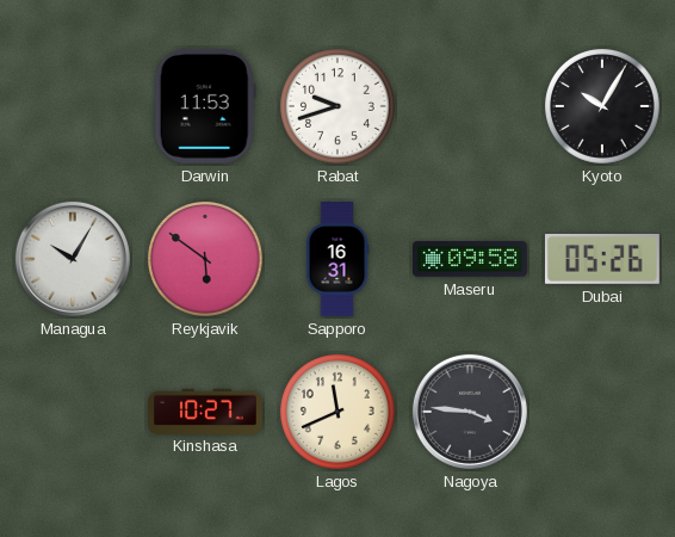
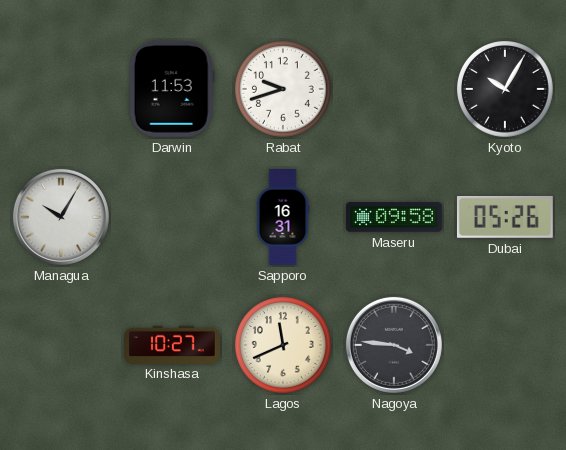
Reykjavik: 5:51 -> none (206, 260)
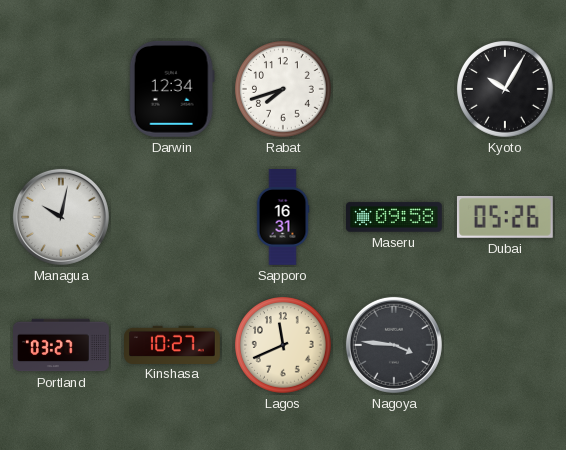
Darwin: 11:53 -> 12:34 (172, 89)
Rabat: 9:42 -> 7:42 (284, 90)
Managua: 10:05 -> 10:02 (61, 217)
Portland: none -> 03:27 (62, 345)
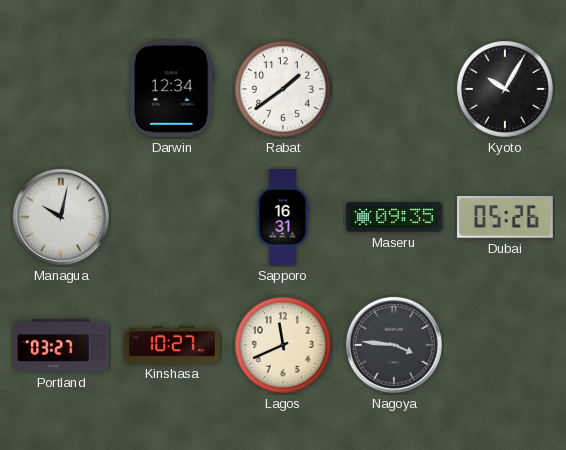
Rabat: 7:42 -> 1:39 (284, 90)
Maseru: 09:58 -> 09:35 (395, 217)
